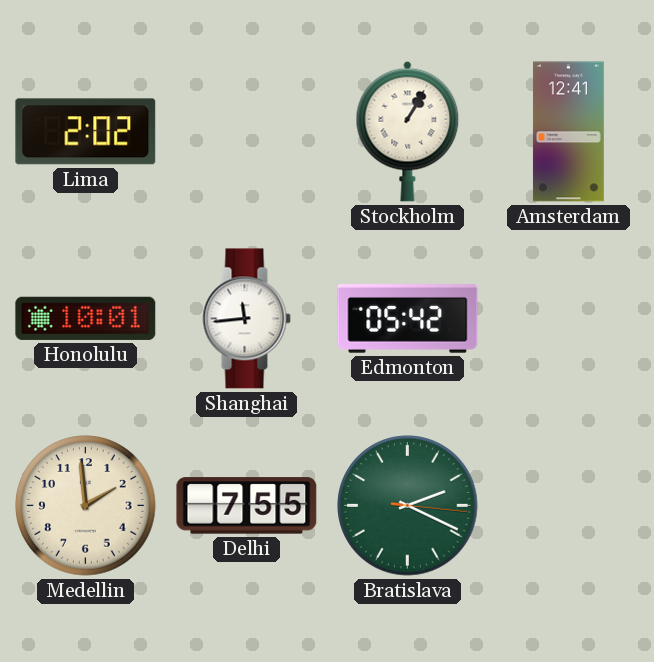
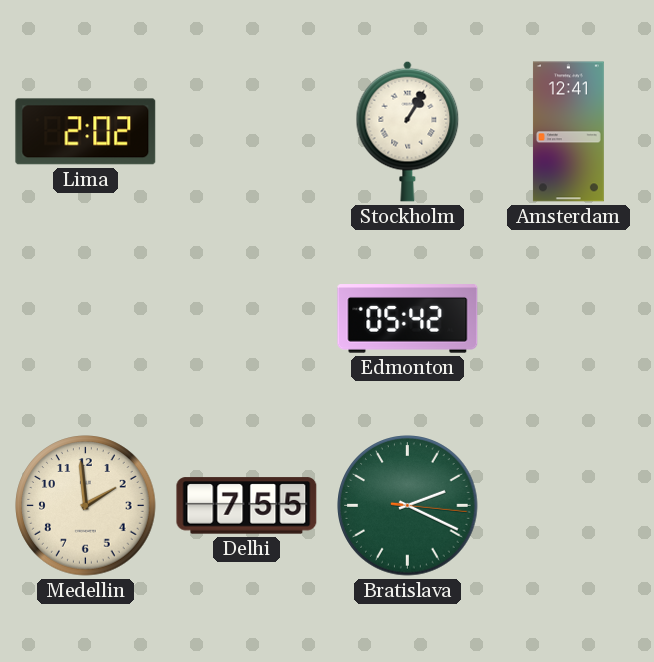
Honolulu: 10:01 -> none (86, 318)
Shanghai: 11:44 -> none (246, 319)
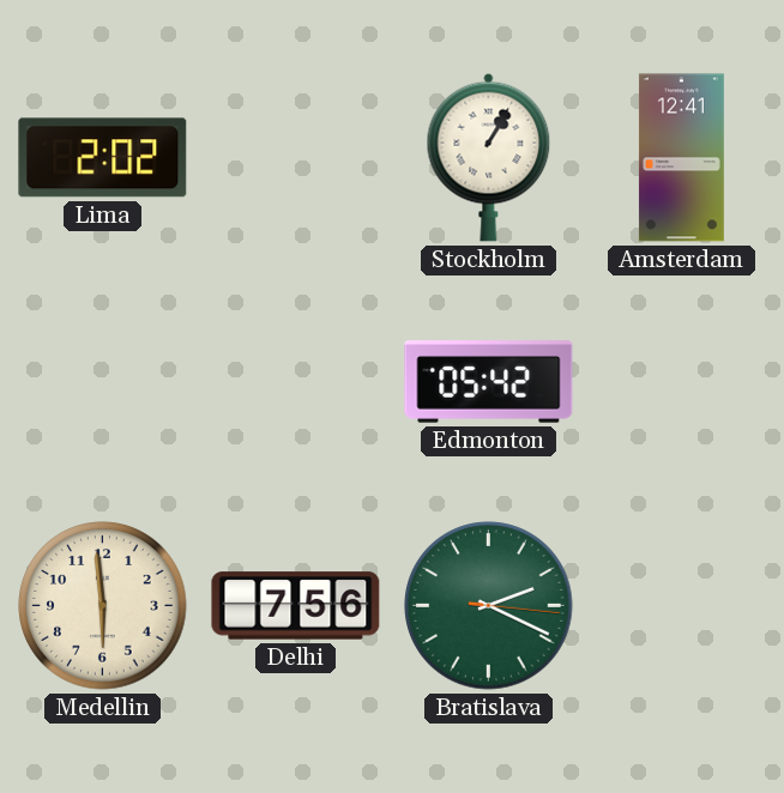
Medellin: 1:59 -> 5:59 (103, 606)
Delhi: 7:55 -> 7:56 (296, 606)
